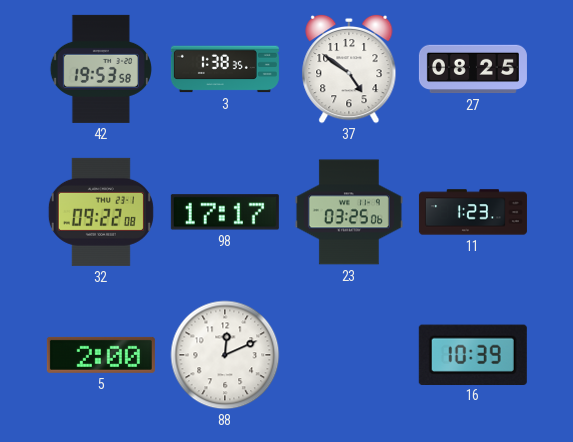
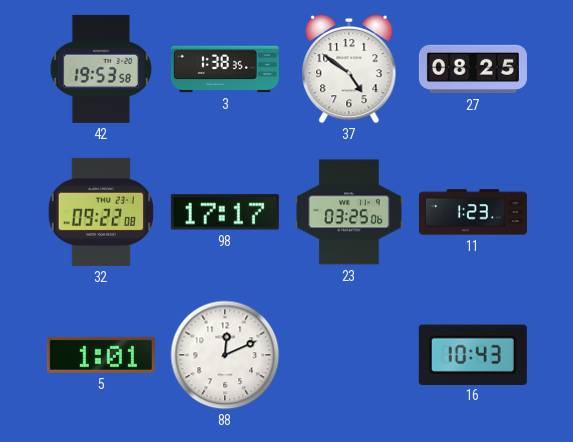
5: 2:00 -> 1:01 (101, 355)
16: 10:39 -> 10:43 (473, 354)
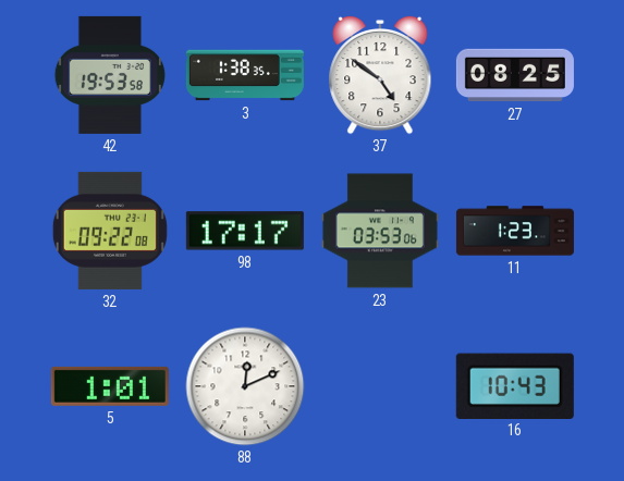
23: 03:25 -> 03:53 (380, 231)
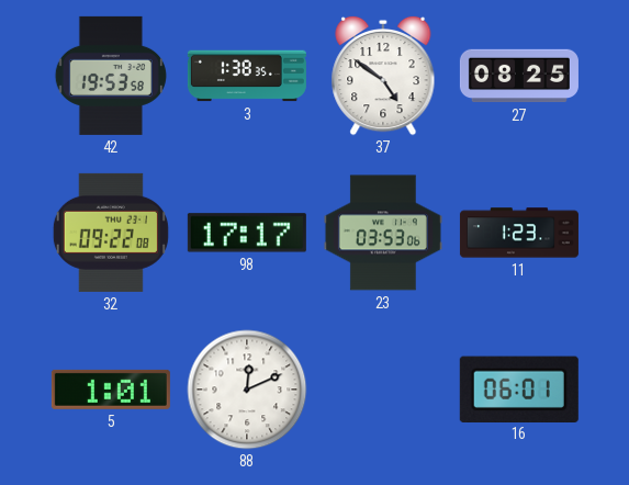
16: 10:43 -> 06:01 (519, 388)
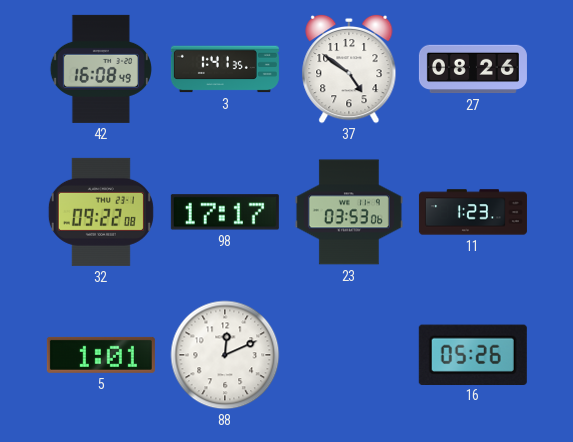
42: 19:53 -> 16:08 (101, 69)
3: 1:38 -> 1:41 (225, 69)
27: 08:25 -> 08:26 (473, 69)
16: 06:01 -> 05:26 (473, 354)
